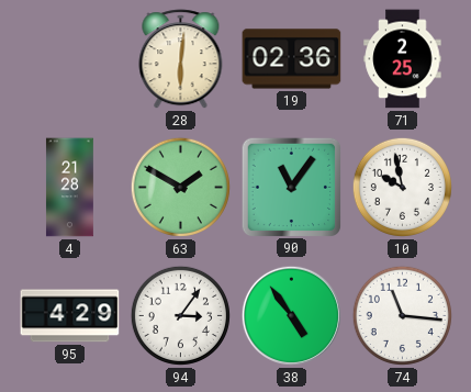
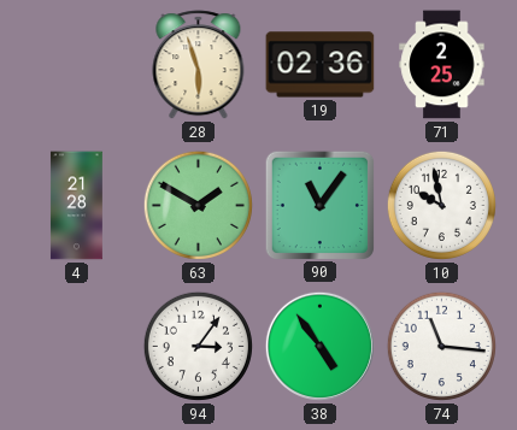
28: 6:01 -> 5:57 (199, 65)
95: 4:29 -> none (70, 316)
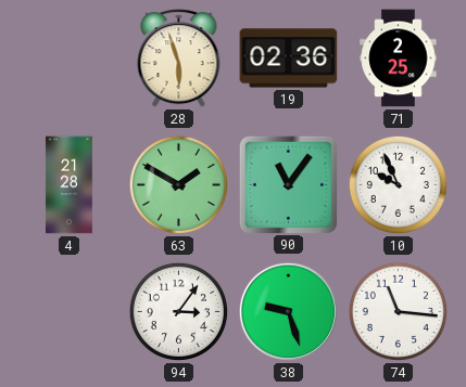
10: 9:58 -> 9:56 (398, 184)
38: 4:54 -> 9:27 (288, 311)
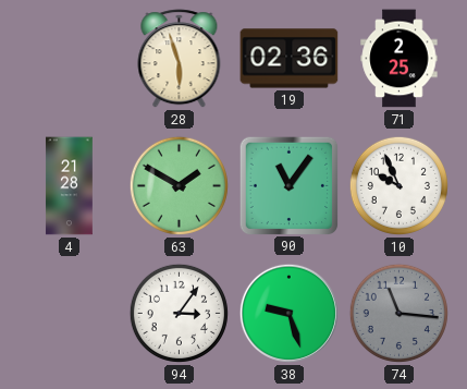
74 dial: white -> grey (398, 313)
